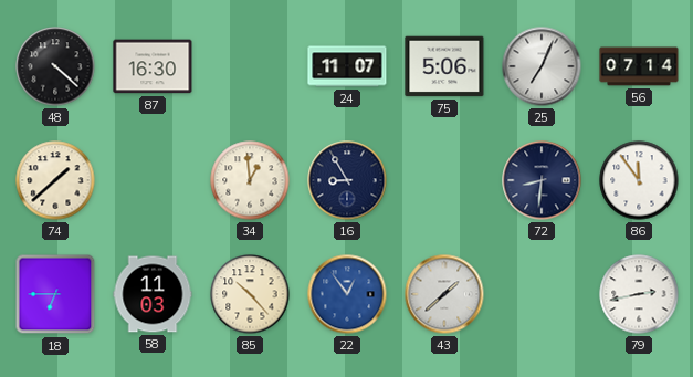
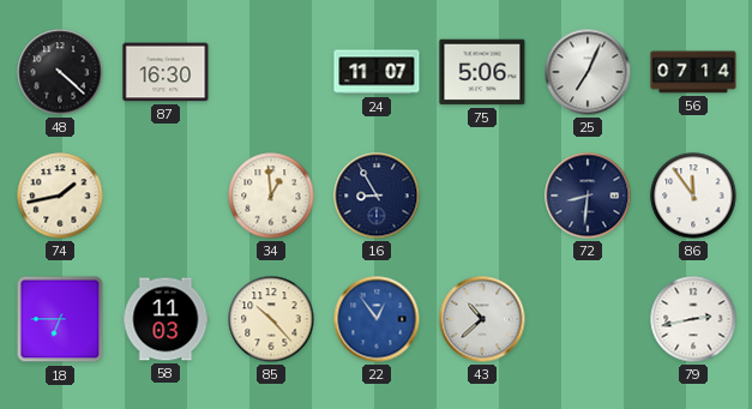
74: 1:38 -> 1:43 (60, 196)
43: 1:38 -> 10:38 (482, 319)
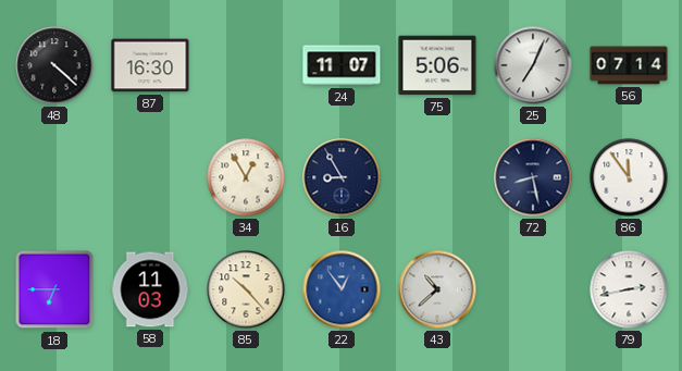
74: 1:43 -> none (60, 196)
34: 12:59 -> 12:55 (246, 177)
72: 8:31 -> 8:28 (533, 177)
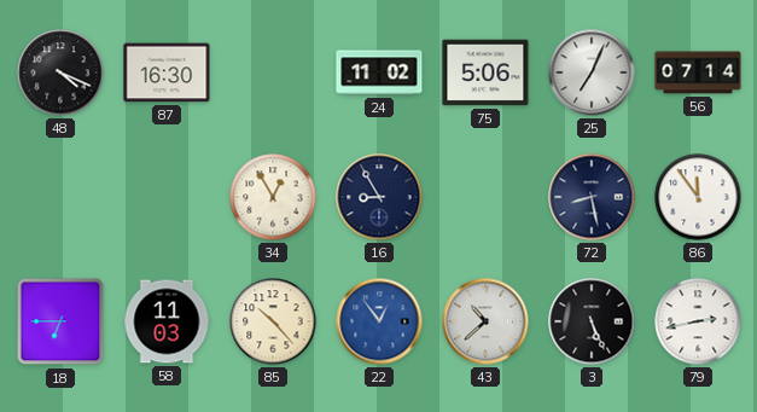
48: 4:22 -> 4:19 (60, 72)
24: 11:07 -> 11:02 (379, 72)
3: none -> 5:26 (592, 321)
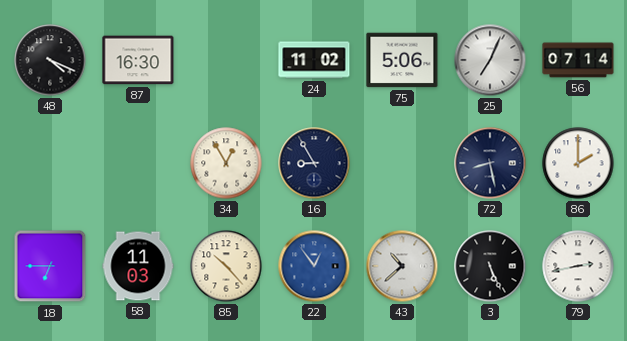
86: 11:54 -> 2:00 (578, 163)
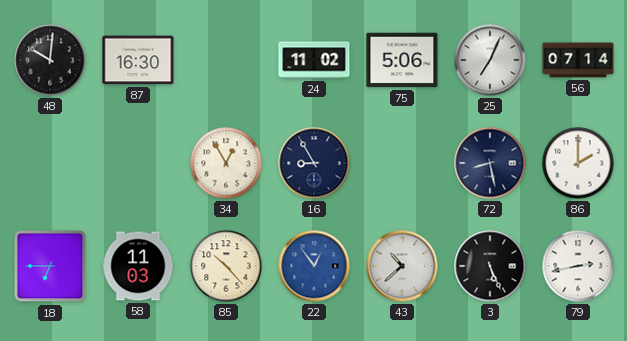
48: 4:19 -> 10:01 (50, 60)
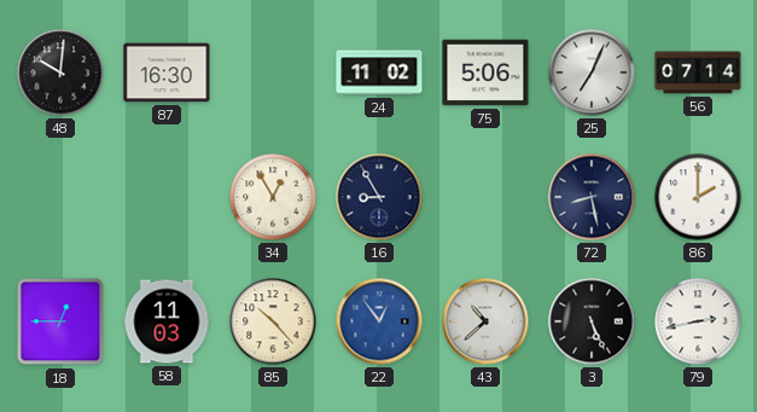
18: 6:45 -> 12:45 (60, 321)
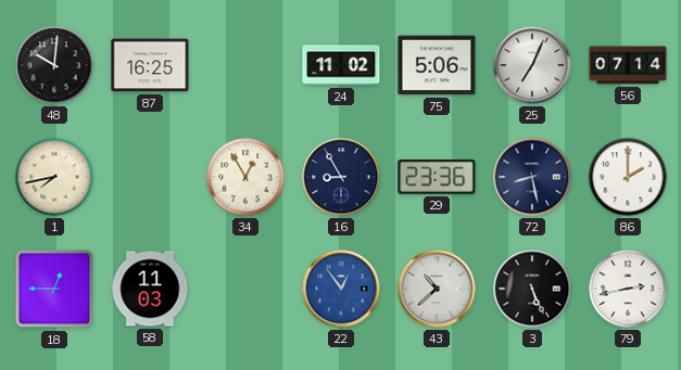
87: 16:30 -> 16:25 (150, 65)
1: none -> 7:43 (54, 177)
29: none -> 23:36 (437, 178)
85: 10:23 -> none (273, 321)
